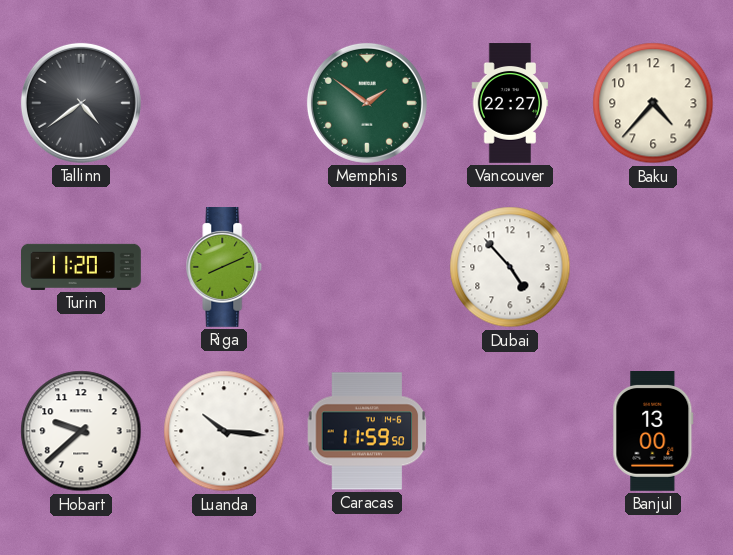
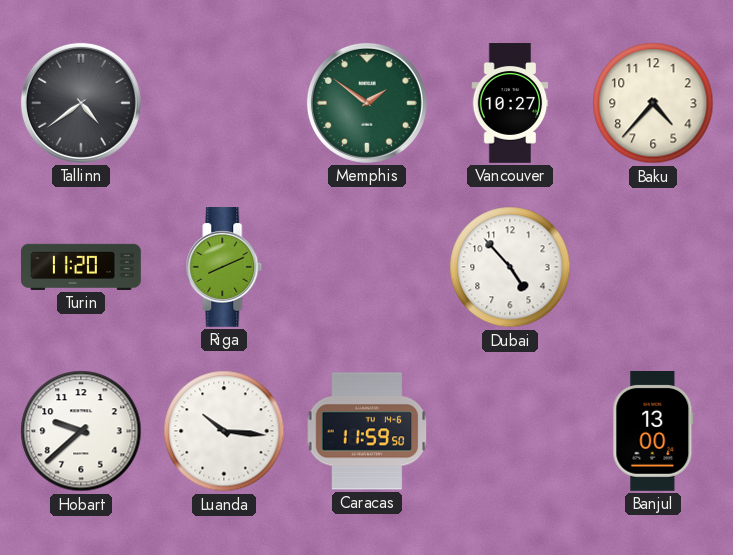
Vancouver: 22:27 -> 10:27 (510, 103)
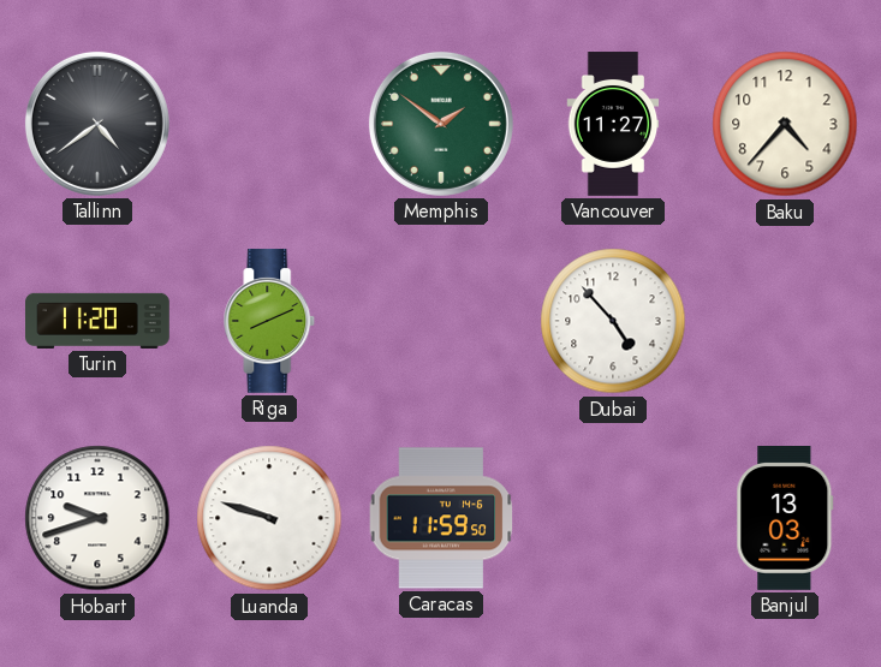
Vancouver: 10:27 -> 11:27 (613, 124)
Hobart: 9:38 -> 9:42 (97, 518)
Luanda: 10:16 -> 9:48 (269, 518)
Banjul: 13:00 -> 13:03 (785, 519)
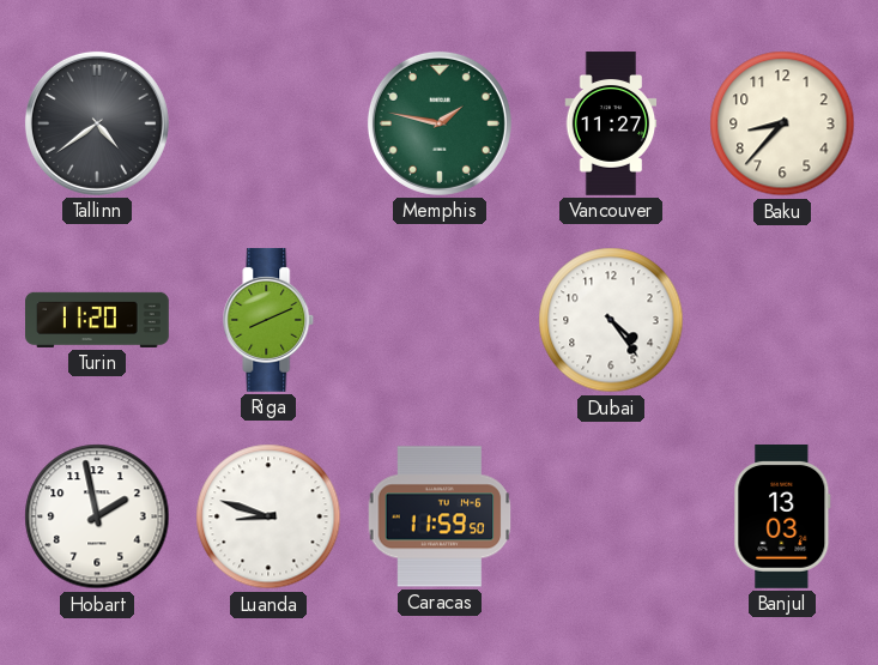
Memphis: 1:51 -> 1:47 (440, 123)
Baku: 4:37 -> 8:37 (782, 123)
Dubai: 4:53 -> 4:24 (611, 320)
Hobart: 9:42 -> 1:58 (97, 516)
Luanda: 9:48 -> 8:48 (268, 516)
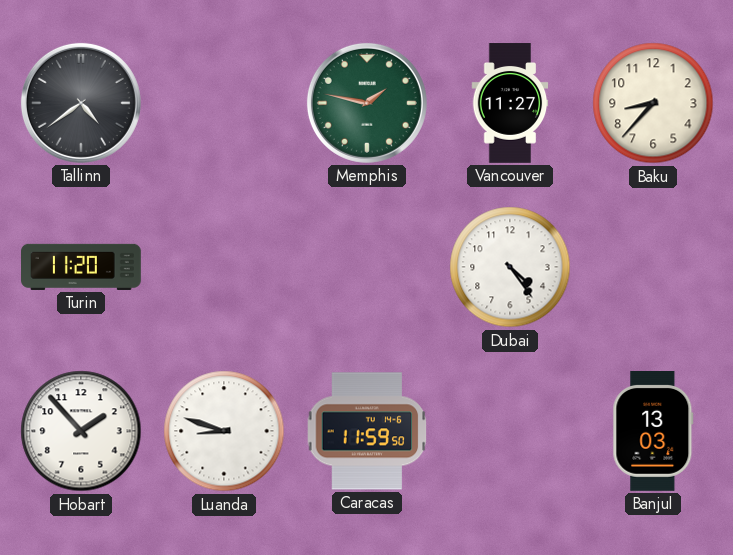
Riga: 8:11 -> none (268, 321)
Hobart: 1:58 -> 1:53 (81, 431)
